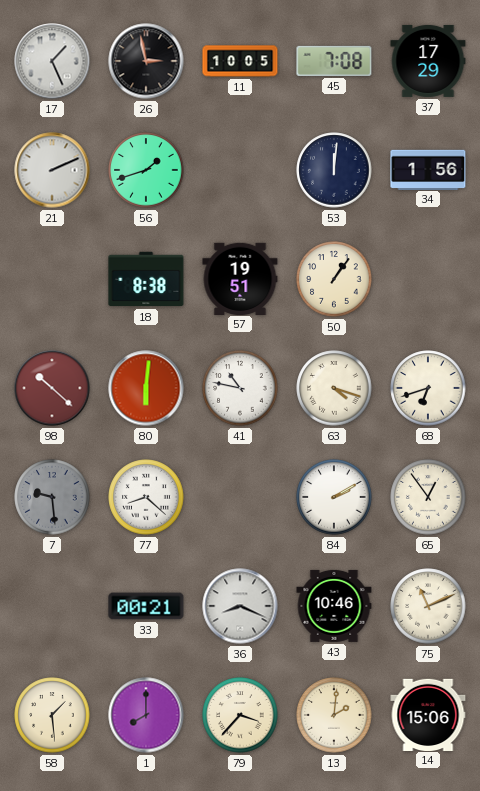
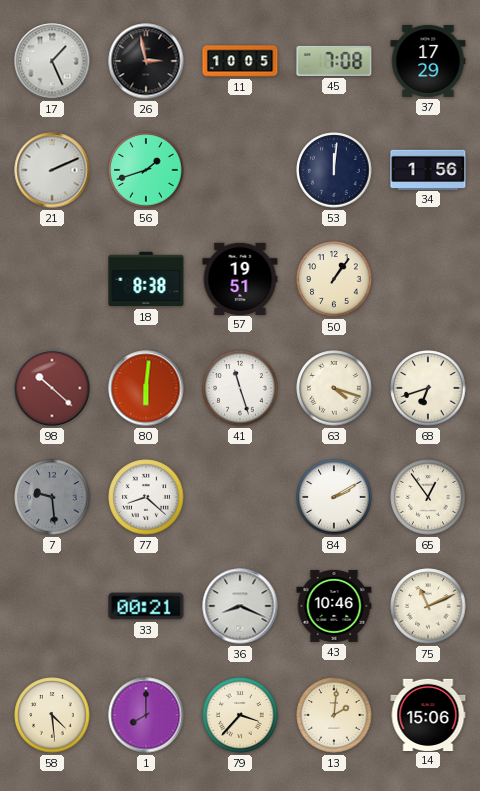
41: 10:47 -> 11:27 (240, 388)
58: 1:29 -> 4:29 (52, 715)
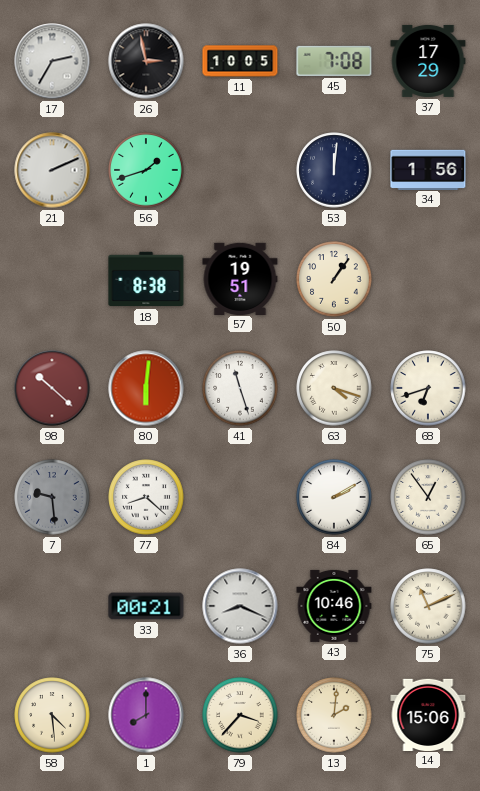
17: 1:26 -> 2:35 (52, 61)
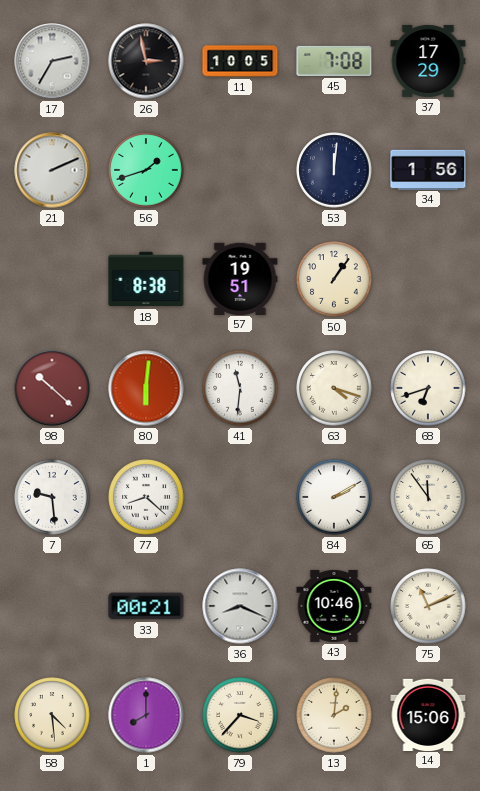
41: 11:27 -> 11:31 (240, 388)
7 dial: grey -> white (52, 497)
65: 12:54 -> 11:54 (428, 497)
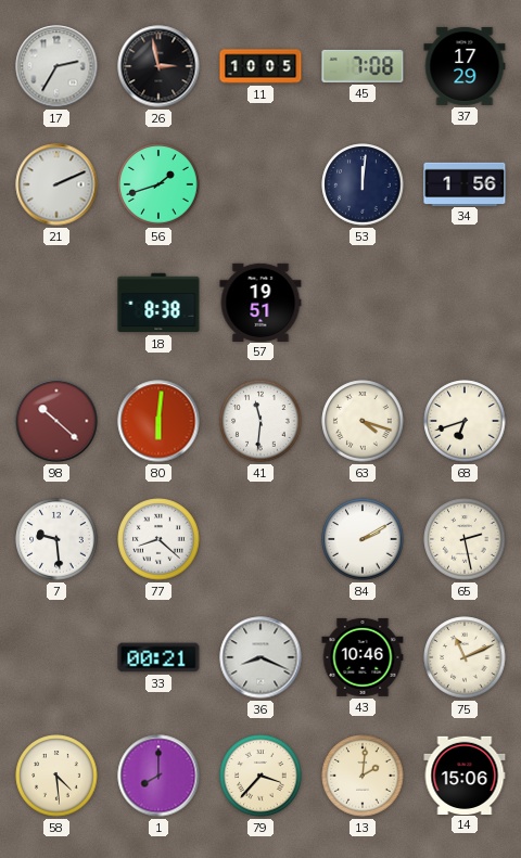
50: 1:06 -> none (334, 279)
65: 11:54 -> 2:28 (465, 539)
